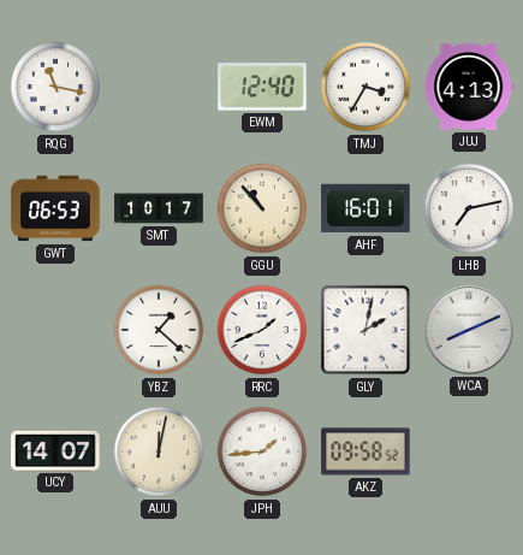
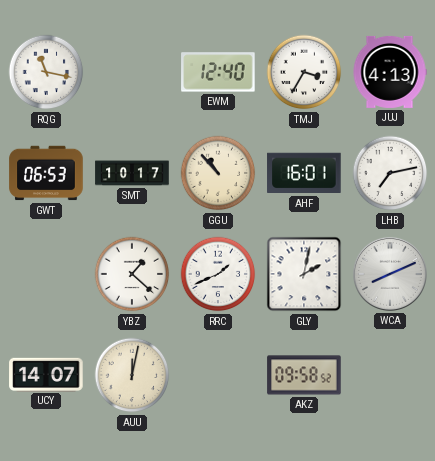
JPH: 1:44 -> none (262, 451)
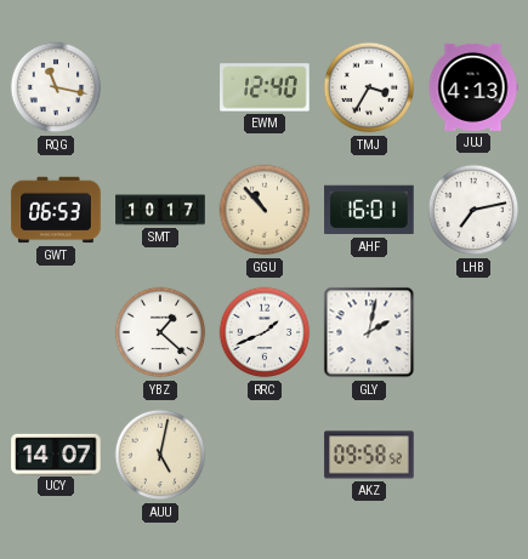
WCA: 8:11 -> none (390, 274)
AUU: 12:02 -> 5:02 (160, 455)
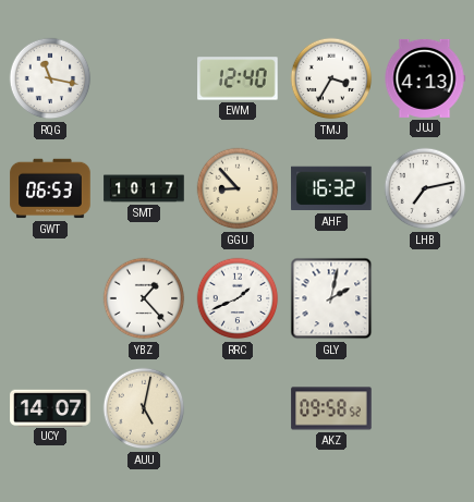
GGU: 10:53 -> 8:53 (238, 188)
AHF: 16:01 -> 16:32 (331, 188)
YBZ: 1:22 -> 1:23 (144, 298)
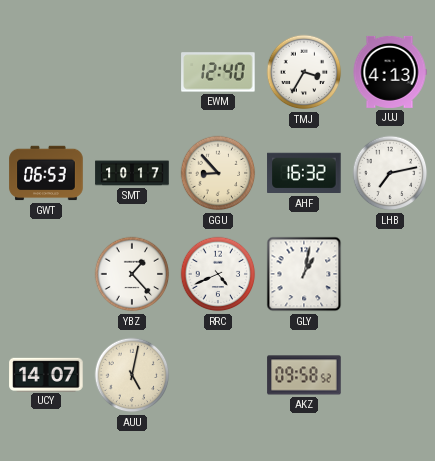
RQG: 11:17 -> none (50, 78)
RRC: 1:41 -> 4:41 (218, 274)
GLY: 2:02 -> 1:02 (304, 274)
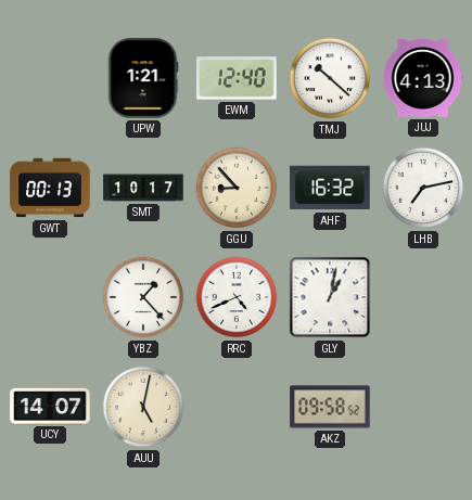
UPW: none -> 1:21 (143, 78)
TMJ: 3:35 -> 10:22 (330, 78)
GWT: 06:53 -> 00:13 (50, 188)
